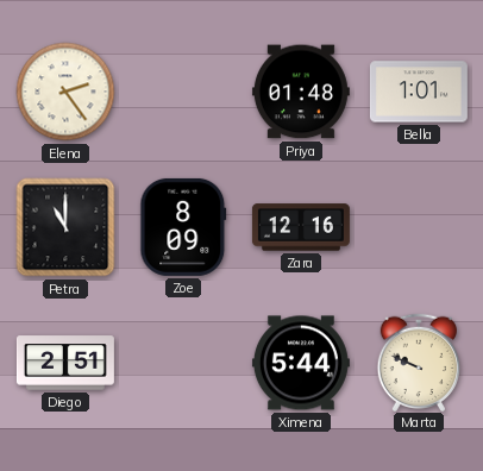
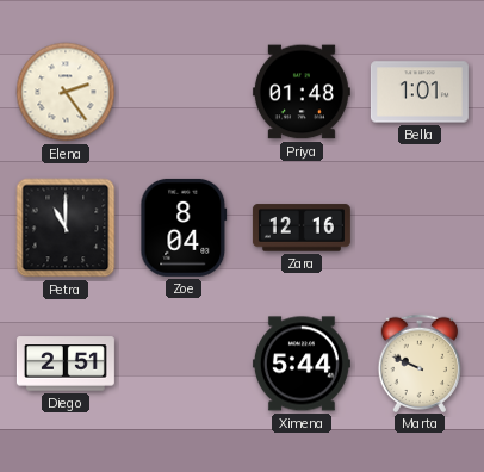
Zoe: 8:09 -> 8:04 (184, 228)
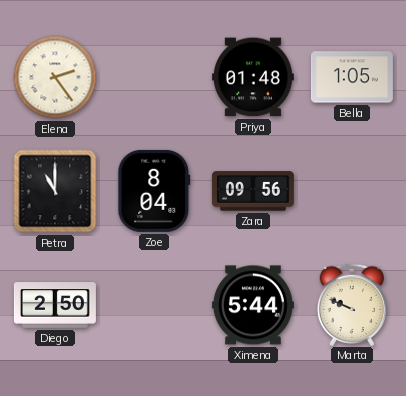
Bella: 1:01 -> 1:05 (352, 77)
Zara: 12:16 -> 09:56 (253, 191)
Diego: 2:51 -> 2:50 (55, 305)
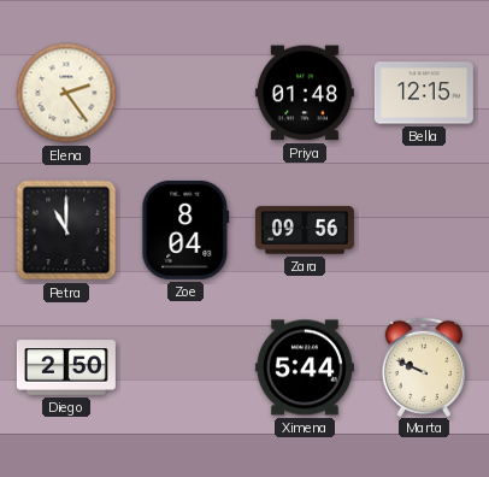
Bella: 1:05 -> 12:15 (424, 93)
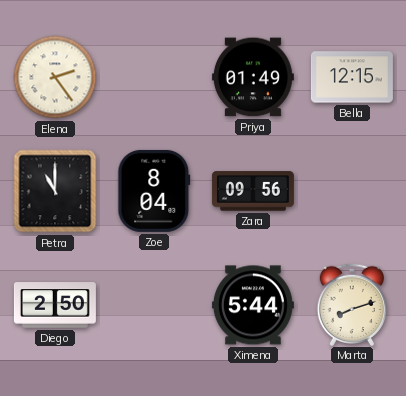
Priya: 01:48 -> 01:49 (253, 77)
Marta: 9:49 -> 8:12 (352, 304)
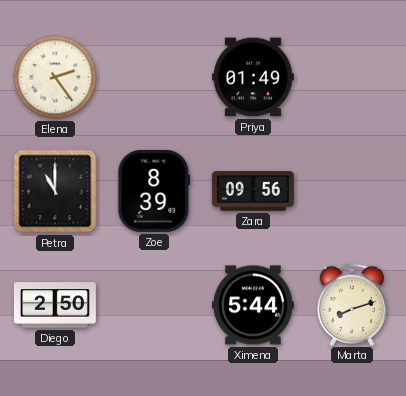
Bella: 12:15 -> none (352, 77)
Zoe: 8:04 -> 8:39 (154, 191)
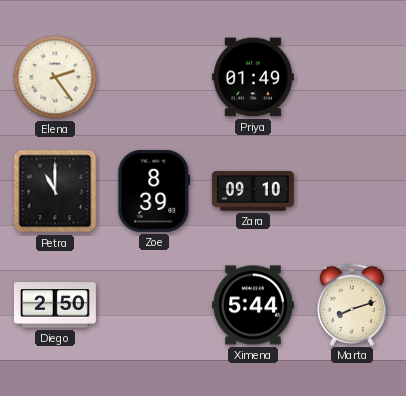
Zara: 09:56 -> 09:10 (253, 191)
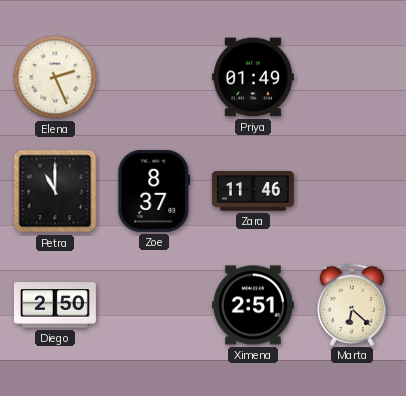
Elena: 2:24 -> 2:26 (55, 77)
Zoe: 8:39 -> 8:37 (154, 191)
Zara: 09:10 -> 11:46 (253, 191)
Ximena: 5:44 -> 2:51 (253, 305)
Marta: 8:12 -> 6:22 (352, 304)
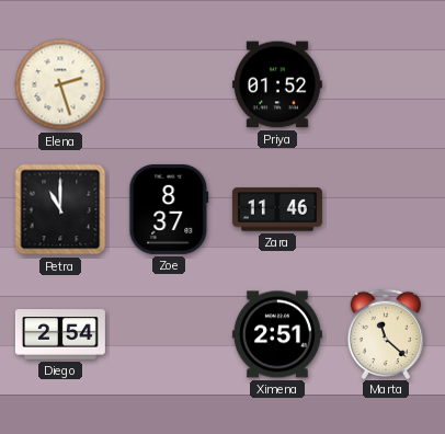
Elena: 2:26 -> 2:27 (60, 84)
Priya: 01:49 -> 01:52 (277, 84)
Diego: 2:50 -> 2:54 (60, 334)
Marta: 6:22 -> 11:22 (386, 333)
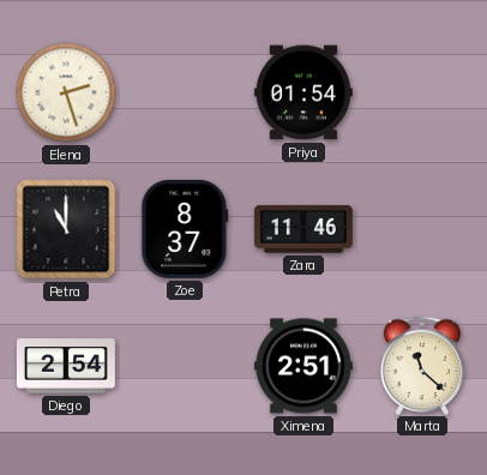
Priya: 01:52 -> 01:54 (303, 92)
